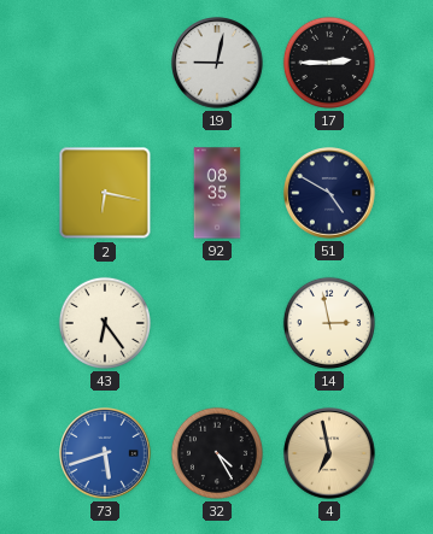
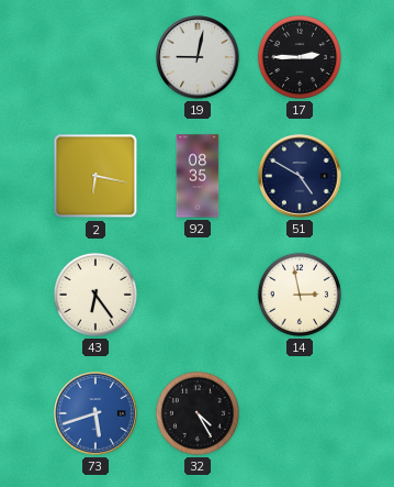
4: 6:58 -> none (329, 453)
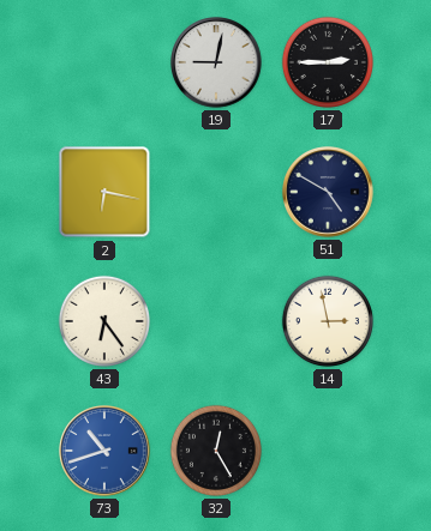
92: 08:35 -> none (198, 176)
73: 5:42 -> 10:42 (104, 451)
32: 4:25 -> 12:25 (216, 451)
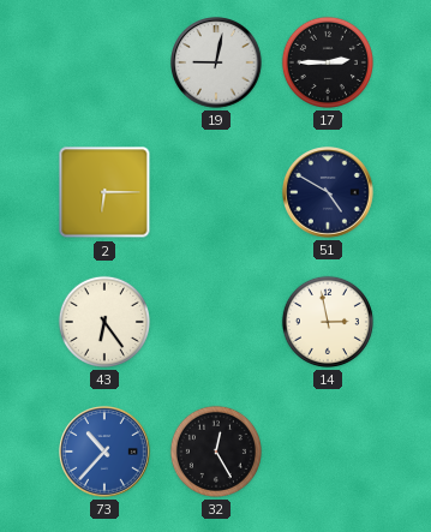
2: 6:17 -> 6:15 (104, 192)
73: 10:42 -> 10:37 (104, 452)
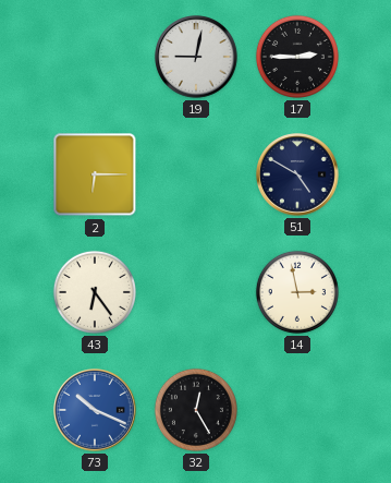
73: 10:37 -> 10:19 (95, 410)
